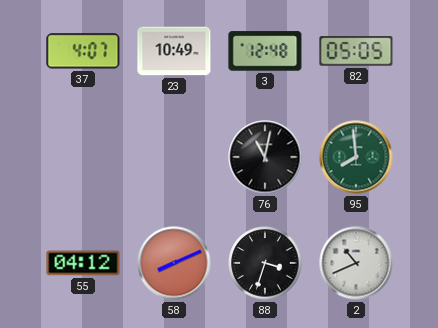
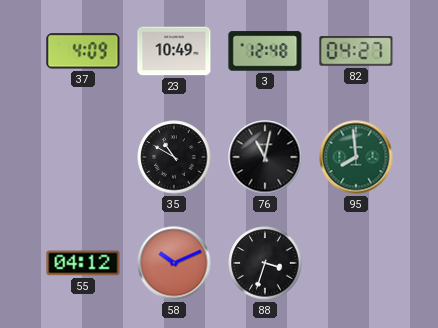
37: 4:07 -> 4:09 (83, 51)
82: 05:05 -> 04:27 (356, 51)
35: none -> 10:50 (174, 157)
58: 8:11 -> 10:11 (174, 263)
2: 10:41 -> none (356, 263)
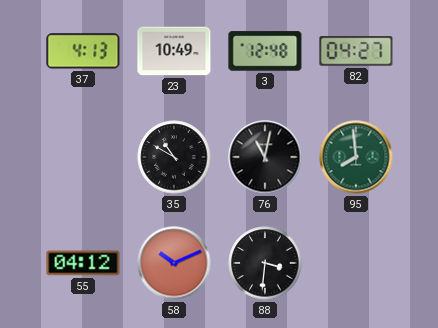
37: 4:09 -> 4:13 (83, 51)
88: 3:33 -> 3:31 (265, 263)
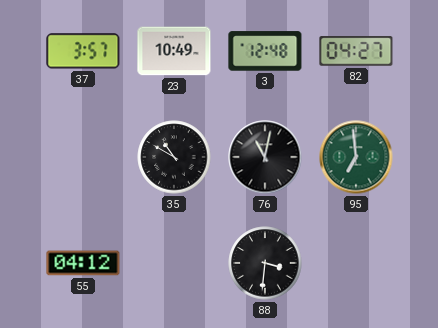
37: 4:13 -> 3:57 (83, 51)
95: 7:59 -> 6:59 (356, 157)
58: 10:11 -> none (174, 263)
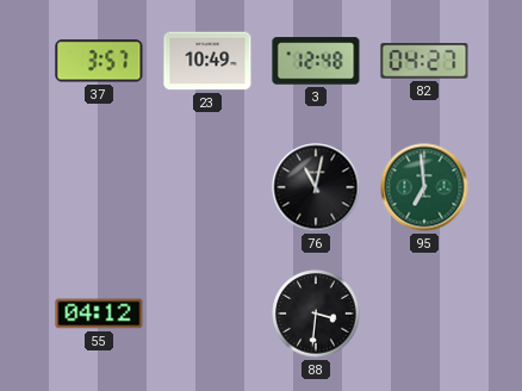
35: 10:50 -> none (174, 157)
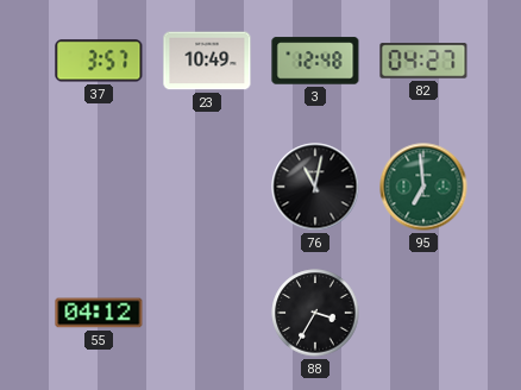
88: 3:31 -> 3:35 (315, 313)
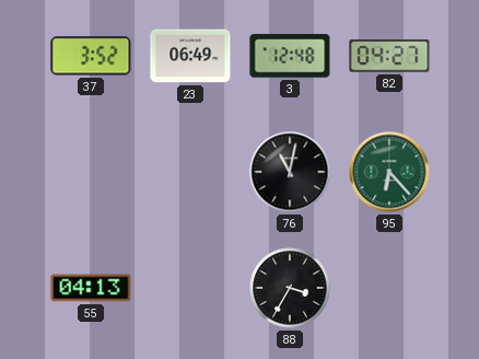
37: 3:57 -> 3:52 (91, 56)
23: 10:49 -> 06:49 (190, 56)
95: 6:59 -> 6:23 (389, 172)
55: 04:12 -> 04:13 (91, 288)
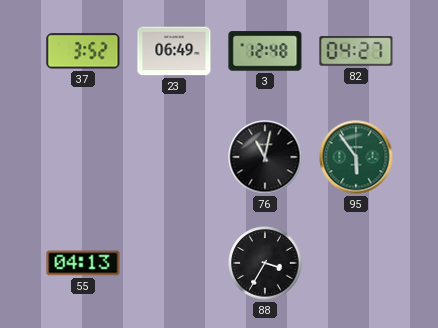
95: 6:23 -> 5:54 (356, 157)
